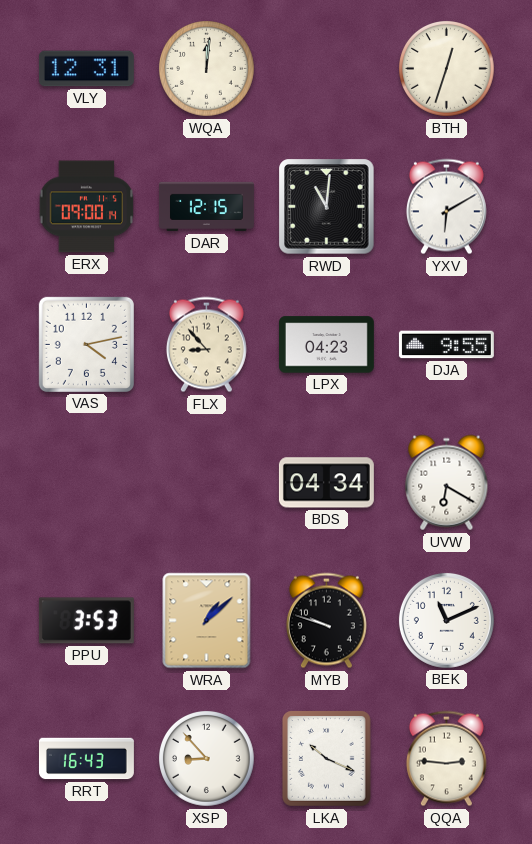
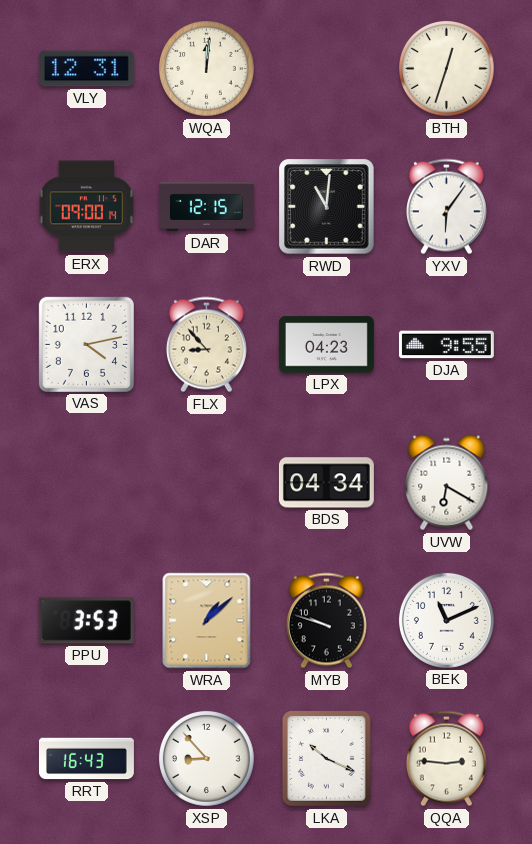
YXV: 6:10 -> 6:06 (446, 207)
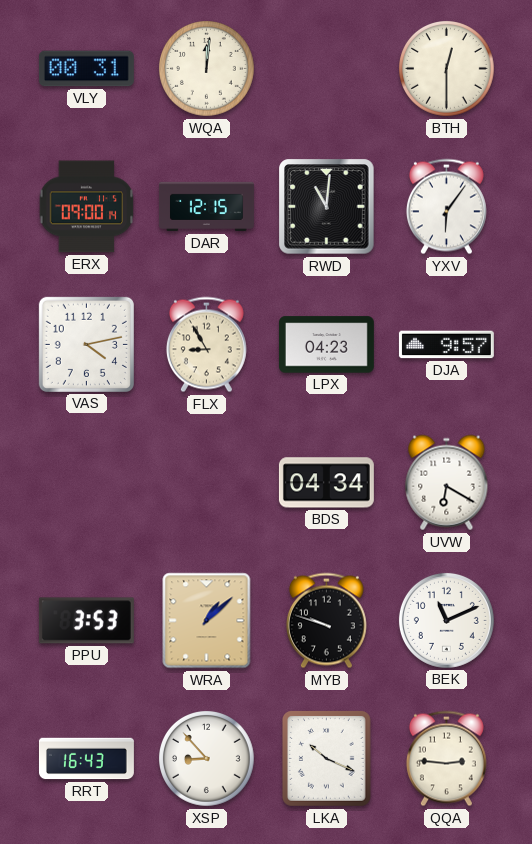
VLY: 12:31 -> 00:31 (86, 69)
BTH: 12:33 -> 12:30 (447, 69)
FLX: 8:53 -> 8:55 (206, 345)
DJA: 9:55 -> 9:57 (446, 345)
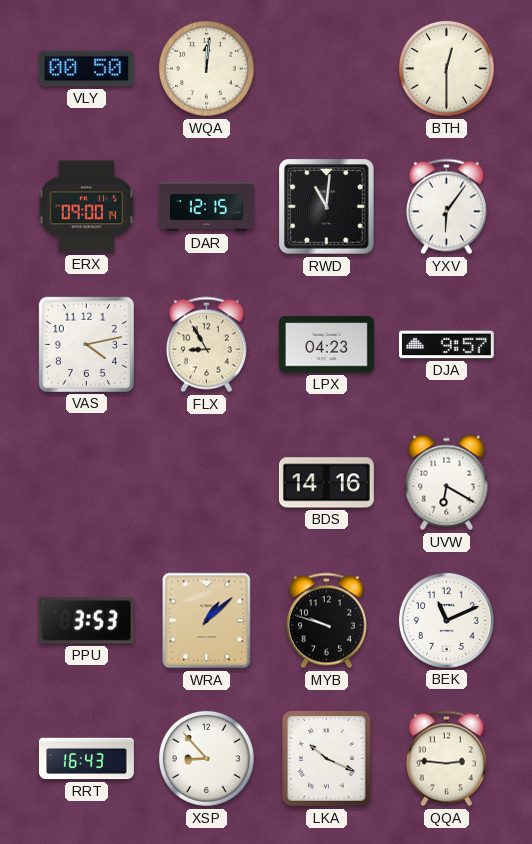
VLY: 00:31 -> 00:50 (86, 69)
BDS: 04:34 -> 14:16 (326, 483)
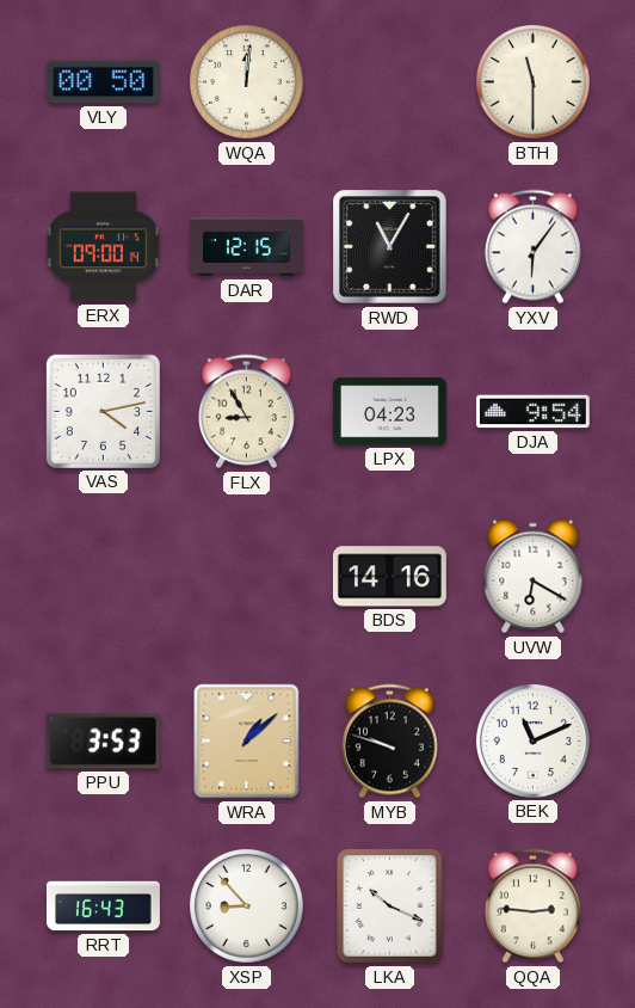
BTH: 12:30 -> 11:30 (534, 82)
RWD: 11:01 -> 11:05 (390, 247)
DJA: 9:57 -> 9:54 (532, 412)
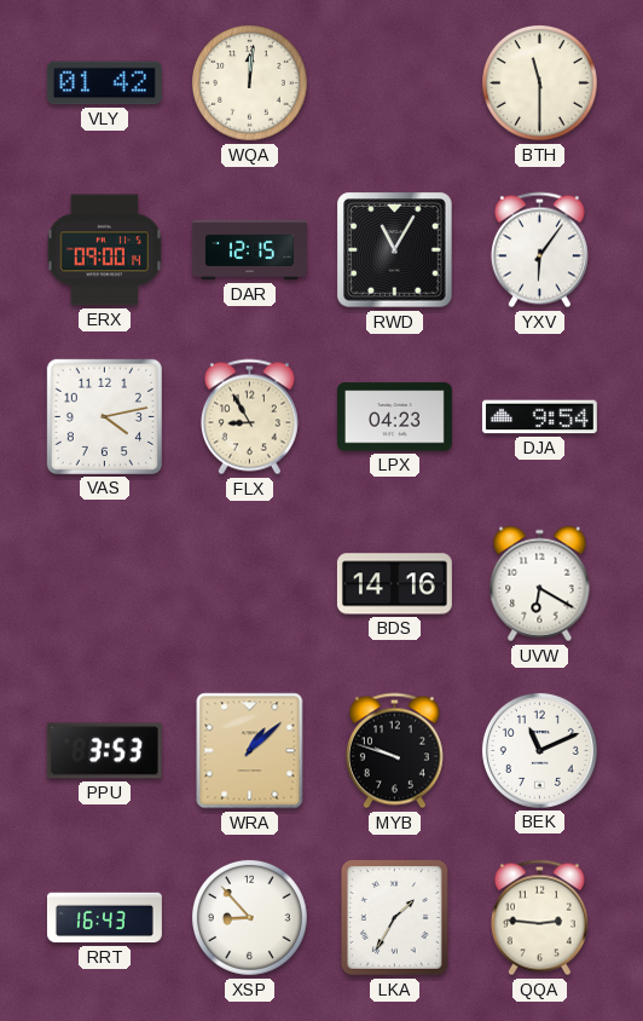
VLY: 00:50 -> 01:42 (104, 83)
LKA: 10:19 -> 1:35 (394, 917)
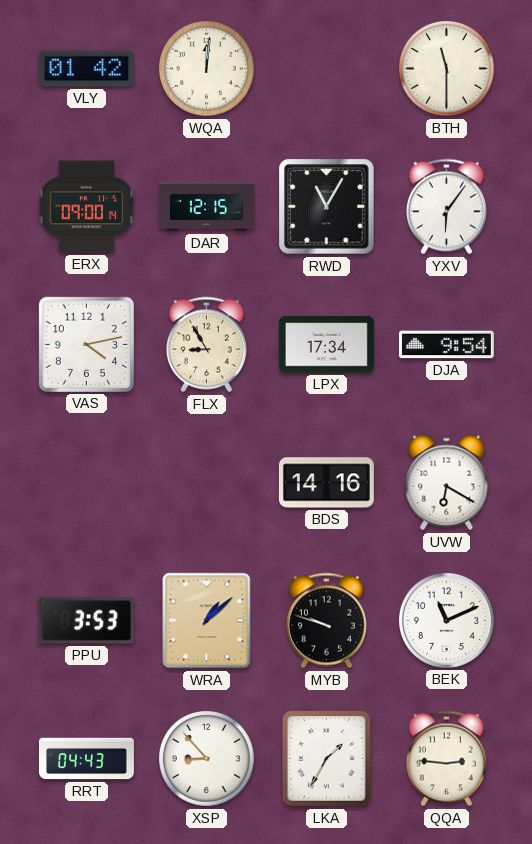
LPX: 04:23 -> 17:34 (326, 345)
RRT: 16:43 -> 04:43 (86, 759)
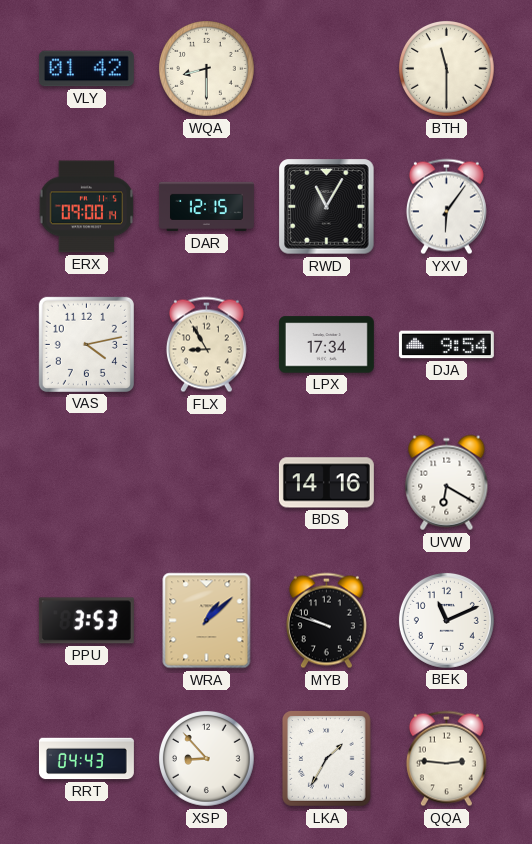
WQA: 12:01 -> 8:30 (207, 69)
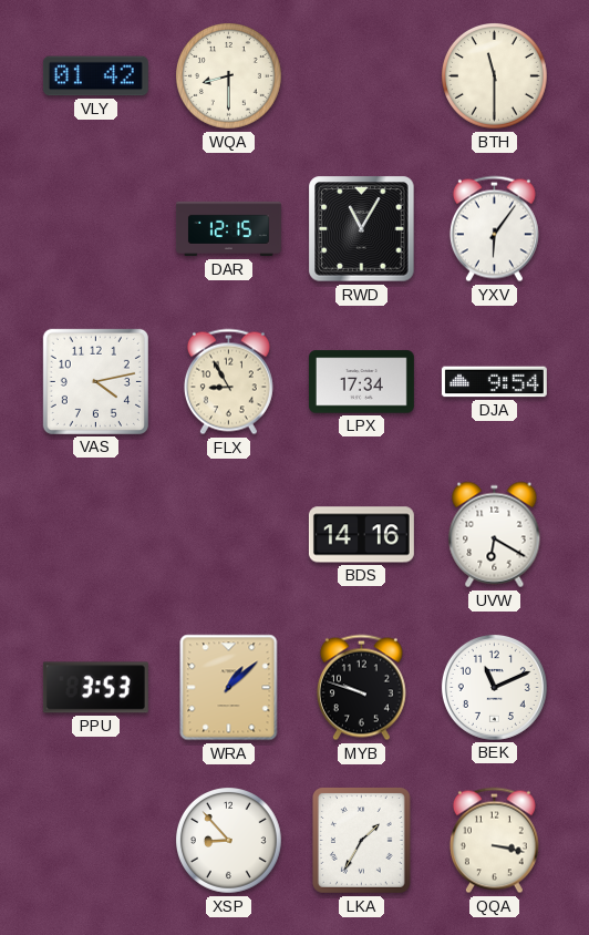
ERX: 09:00 -> none (87, 207)
RRT: 04:43 -> none (86, 759)
QQA: 2:46 -> 3:17 (494, 841)
